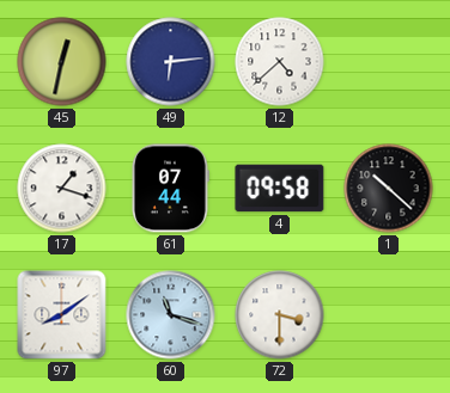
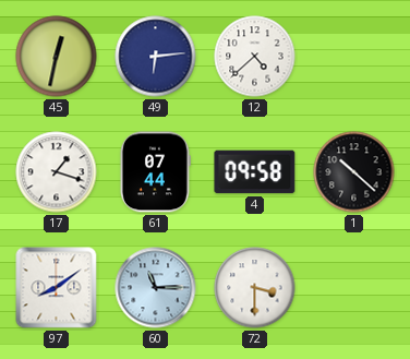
60: 11:18 -> 11:15 (156, 288)
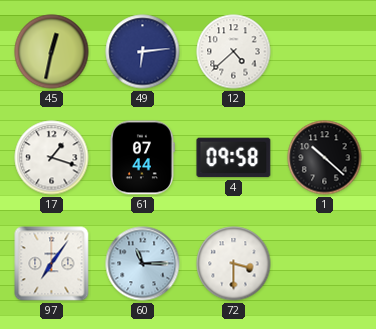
97: 8:09 -> 7:06 (52, 264)
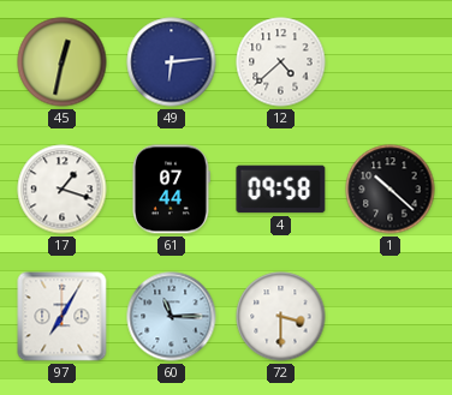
97: 7:06 -> 7:05 (63, 317)
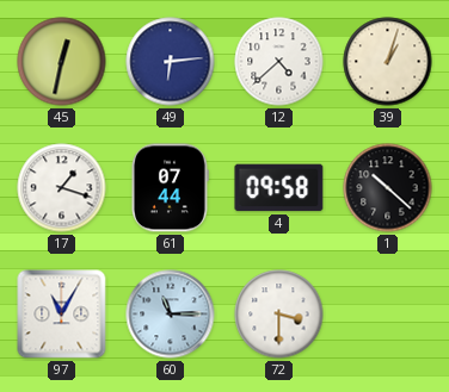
39: none -> 1:03 (388, 62)
97: 7:05 -> 11:05 (62, 315)
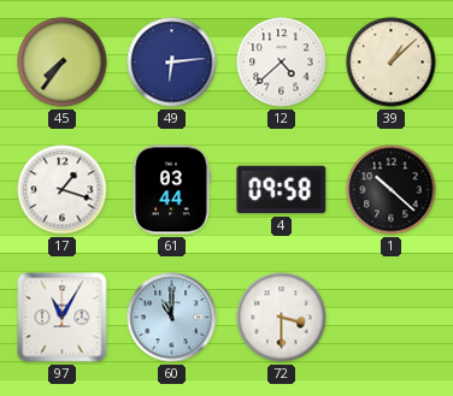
45: 12:32 -> 7:36 (63, 63)
39: 1:03 -> 1:08 (392, 63)
61: 07:44 -> 03:44 (171, 190)
60: 11:15 -> 11:00 (172, 318)
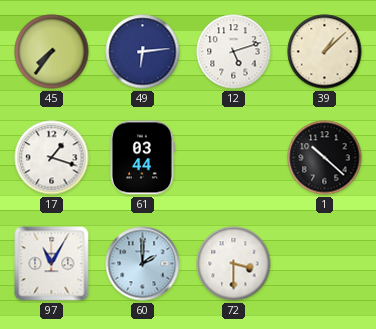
12: 4:38 -> 5:12 (234, 52)
4: 09:58 -> none (282, 190)
60: 11:00 -> 2:00 (143, 264)
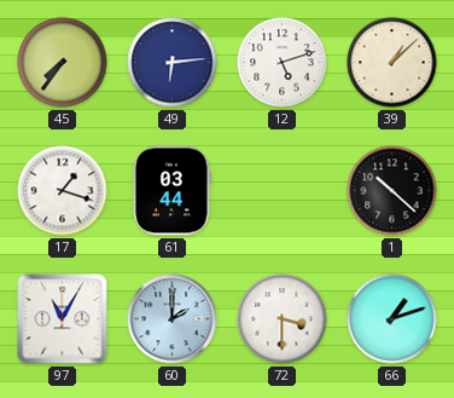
66: none -> 1:12 (392, 319)
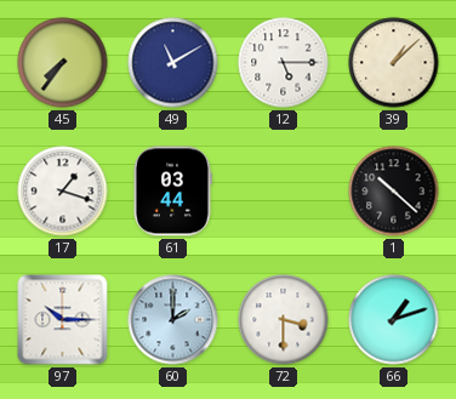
49: 6:14 -> 11:10 (173, 63)
12: 5:12 -> 5:15 (284, 63)
97: 11:05 -> 10:15 (63, 320)
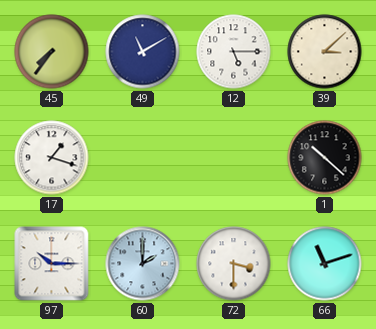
39: 1:08 -> 3:08 (325, 52)
61: 03:44 -> none (172, 192)
66: 1:12 -> 11:12 (325, 264)
